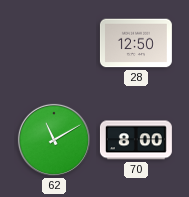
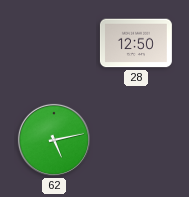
62: 11:10 -> 5:13 (54, 140)
70: 8:00 -> none (136, 140)
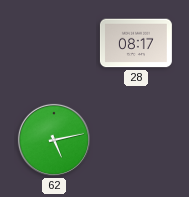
28: 12:50 -> 08:17 (136, 43)
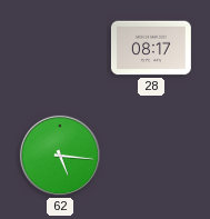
62: 5:13 -> 5:16 (60, 156)
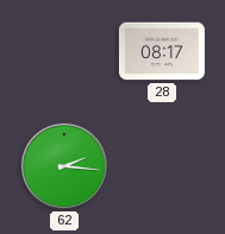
62: 5:16 -> 2:16 (64, 166)
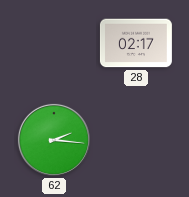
28: 08:17 -> 02:17 (136, 43)
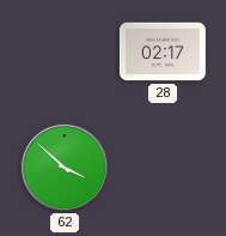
62: 2:16 -> 3:52 (65, 168)
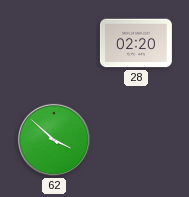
28: 02:17 -> 02:20 (136, 43)
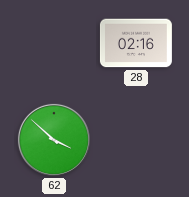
28: 02:20 -> 02:16 (136, 43)
